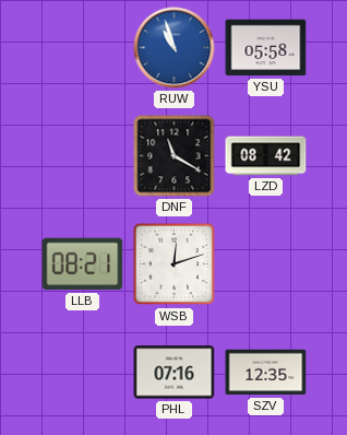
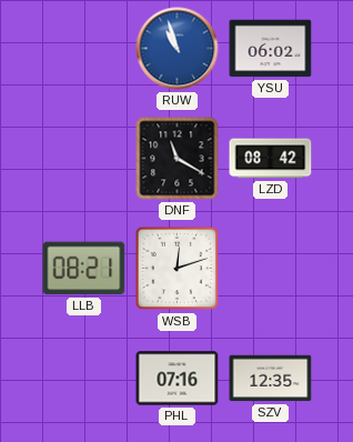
YSU: 05:58 -> 06:02 (271, 49)
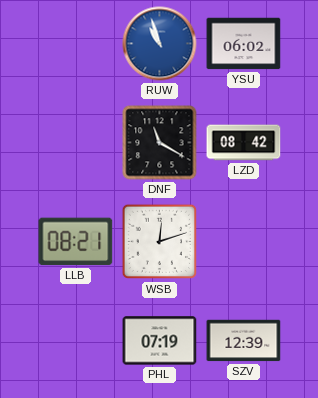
PHL: 07:16 -> 07:19 (160, 341)
SZV: 12:35 -> 12:39 (244, 341)
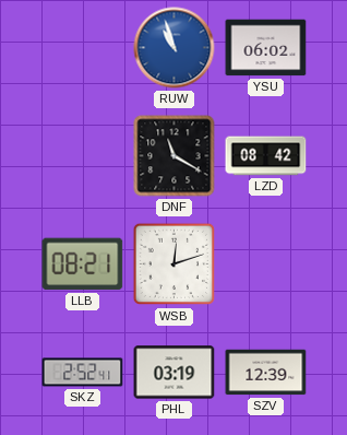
SKZ: none -> 2:52 (83, 373)
PHL: 07:19 -> 03:19 (175, 373)
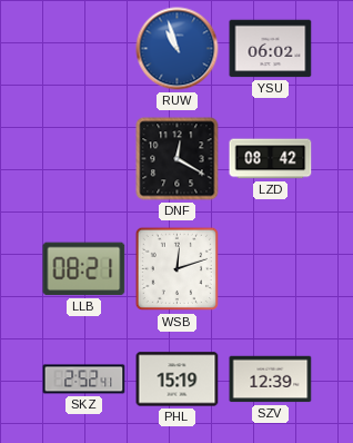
DNF: 11:20 -> 12:20 (178, 159)
PHL: 03:19 -> 15:19 (178, 380)
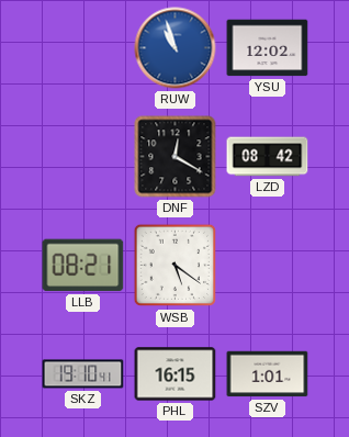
YSU: 06:02 -> 12:02 (268, 48)
WSB: 12:12 -> 5:21 (176, 266)
SKZ: 2:52 -> 19:10 (83, 374)
PHL: 15:19 -> 16:15 (176, 374)
SZV: 12:39 -> 1:01 (268, 374)
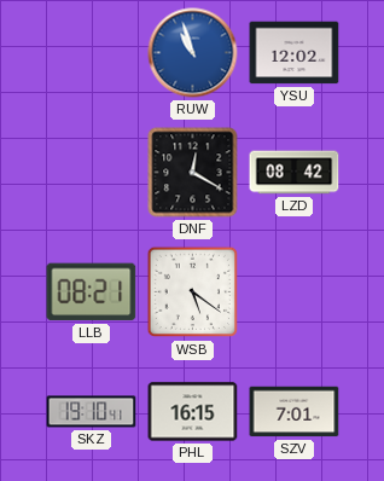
SZV: 1:01 -> 7:01 (295, 412)
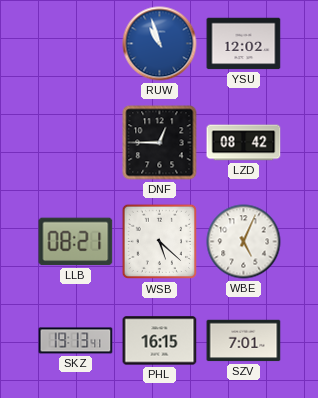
DNF: 12:20 -> 12:45 (160, 143)
WSB: 5:21 -> 5:22 (160, 242)
WBE: none -> 5:04 (244, 242)
SKZ: 19:10 -> 19:13 (76, 341)
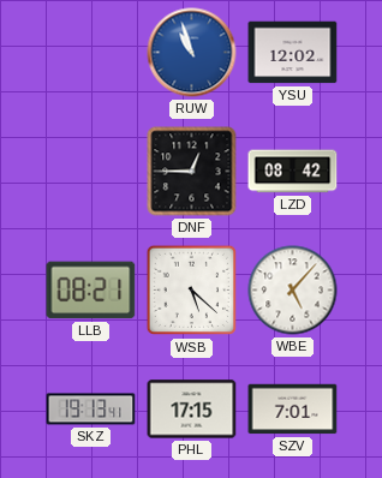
WBE: 5:04 -> 5:07 (293, 291)
PHL: 16:15 -> 17:15 (192, 410)
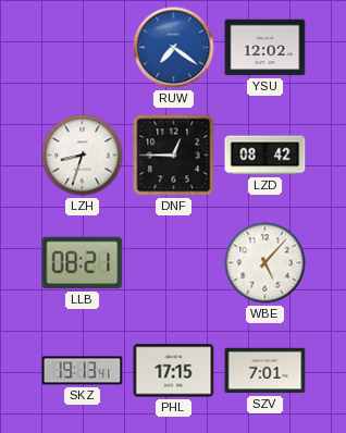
RUW: 10:57 -> 7:21 (174, 48)
LZH: none -> 8:33 (83, 156)
WSB: 5:22 -> none (192, 291)
